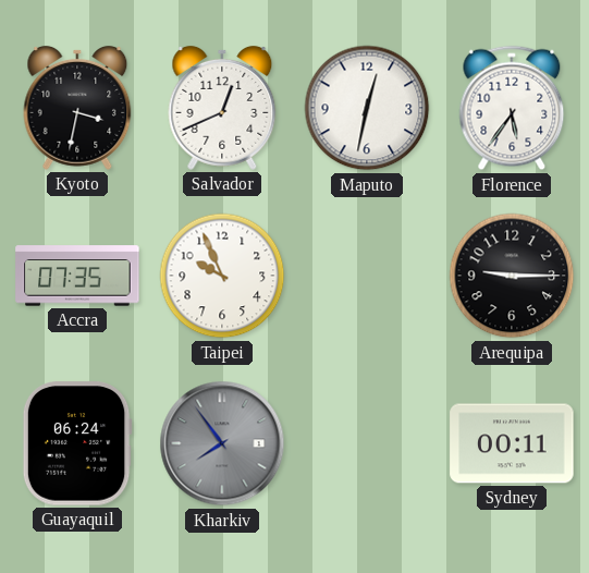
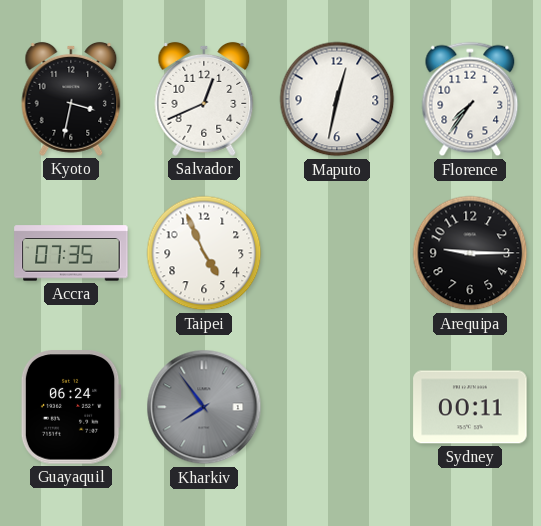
Florence: 5:36 -> 7:36 (470, 99)
Taipei: 9:56 -> 4:56 (204, 253)
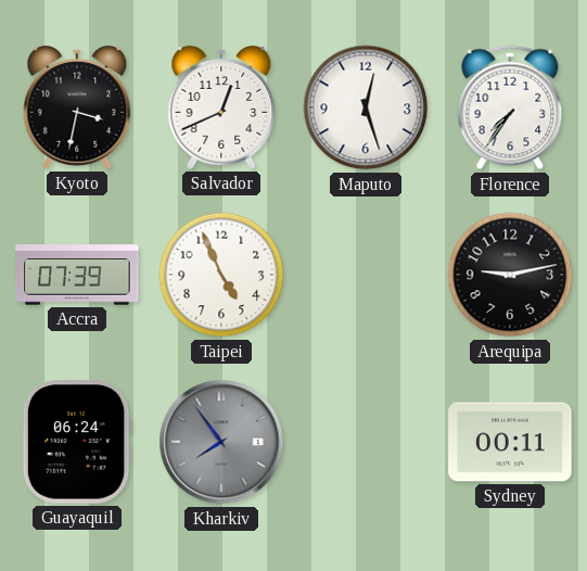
Maputo: 12:32 -> 12:27 (366, 107)
Accra: 07:35 -> 07:39 (77, 275)
Arequipa: 9:15 -> 9:13 (510, 275)
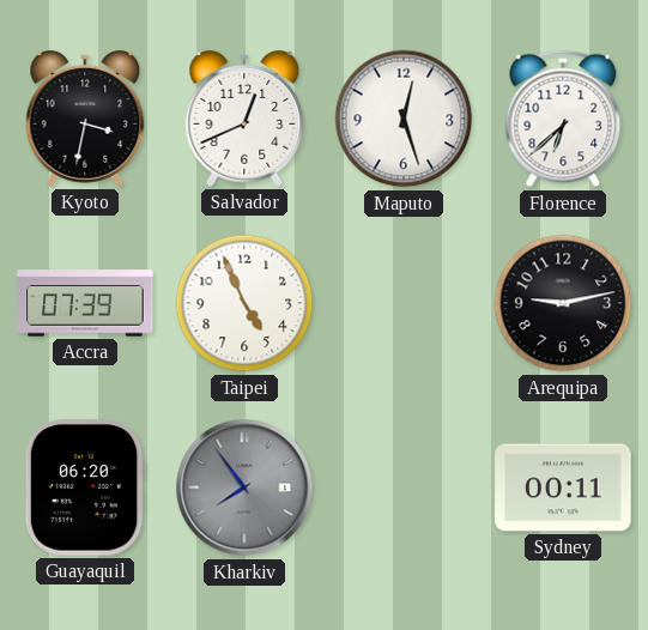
Florence: 7:36 -> 6:38 (563, 119)
Guayaquil: 06:24 -> 06:20 (85, 487)
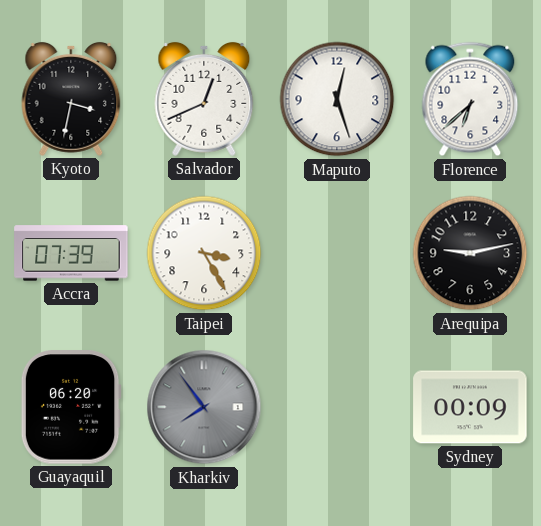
Taipei: 4:56 -> 3:25 (204, 253)
Sydney: 00:11 -> 00:09 (470, 407)
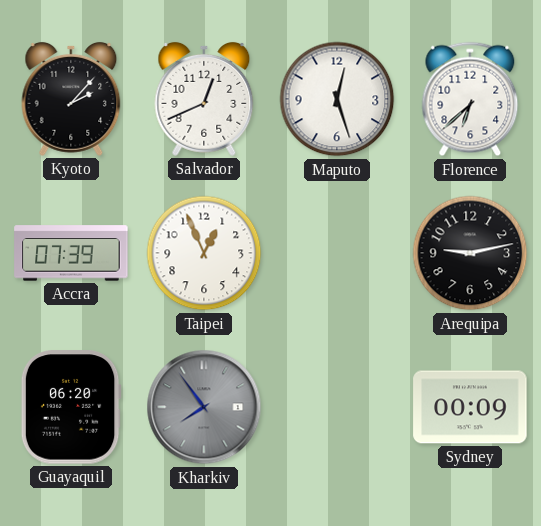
Kyoto: 3:32 -> 2:07 (71, 99)
Taipei: 3:25 -> 12:56 (204, 253)
